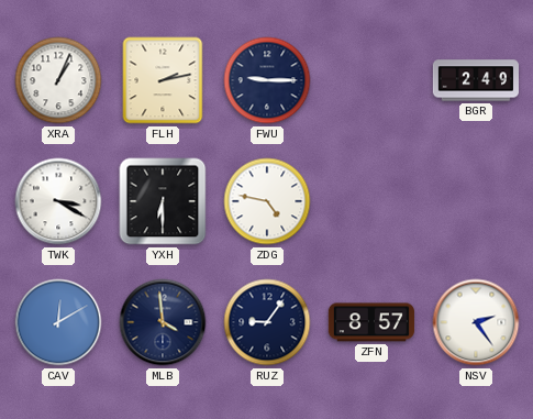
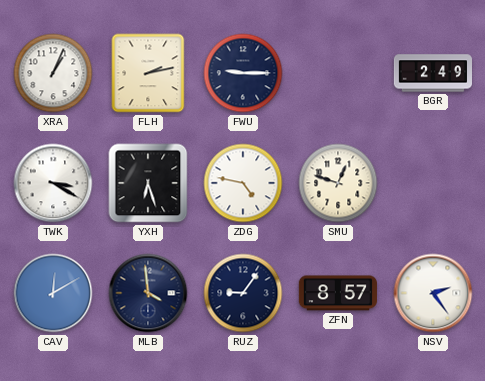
YXH: 6:30 -> 6:27 (148, 183)
SMU: none -> 12:48 (338, 183)
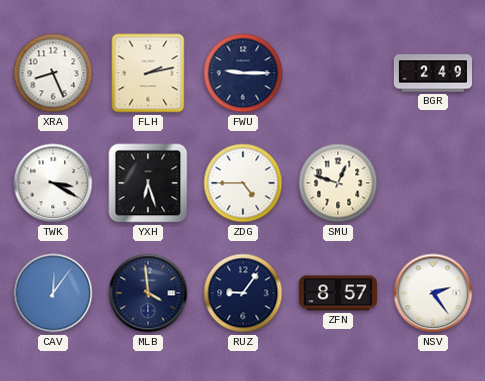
XRA: 1:04 -> 8:26 (53, 73)
ZDG: 4:47 -> 4:45 (243, 183)
CAV: 12:10 -> 12:06 (53, 293)
